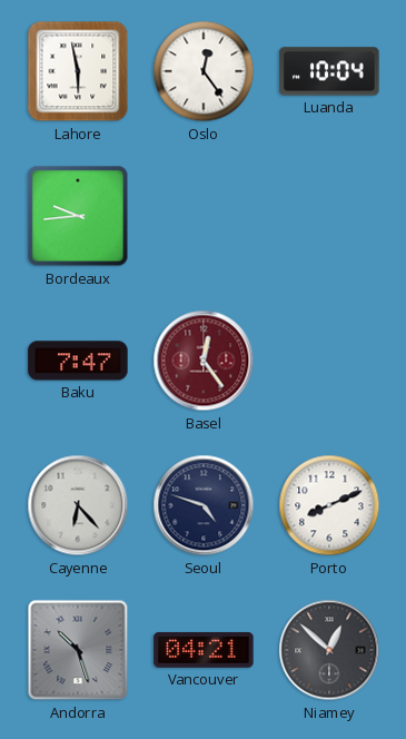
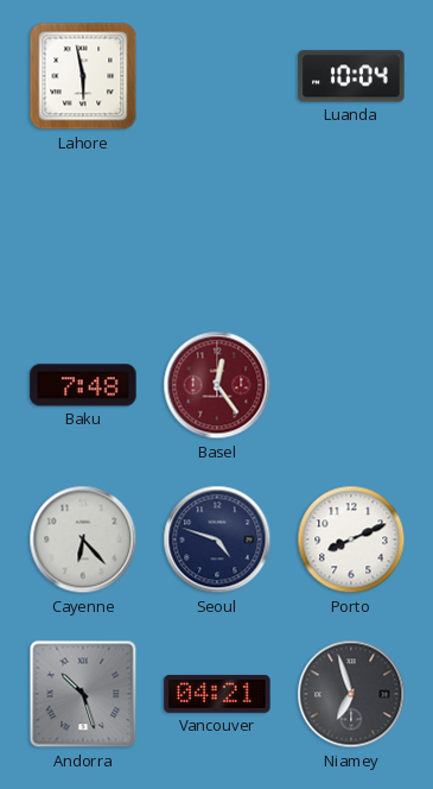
Oslo: 12:24 -> none (204, 71)
Bordeaux: 9:44 -> none (78, 216)
Baku: 7:47 -> 7:48 (83, 385)
Niamey: 12:52 -> 6:57 (351, 694)
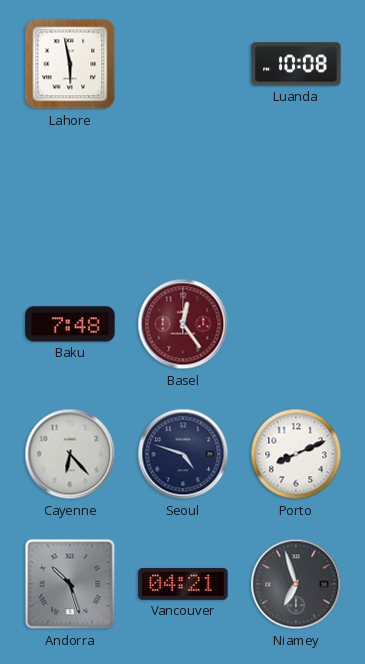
Luanda: 10:04 -> 10:08 (296, 64)
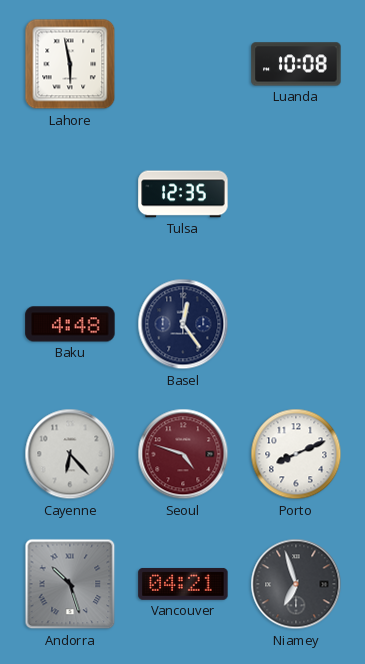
Tulsa: none -> 12:35 (183, 194)
Baku: 7:48 -> 4:48 (70, 324)
Basel dial: burgundy -> navy (183, 324)
Seoul dial: navy -> burgundy (183, 454)
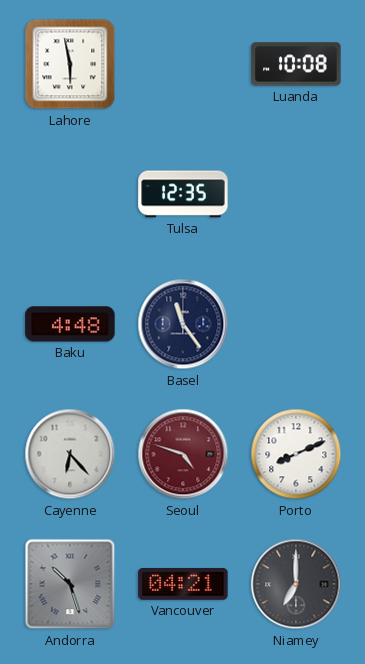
Basel: 12:24 -> 11:24 (183, 324)
Niamey: 6:57 -> 7:00 (296, 584)
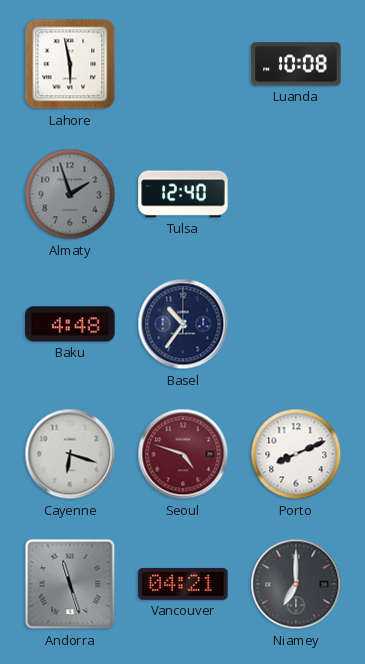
Almaty: none -> 1:57 (70, 194)
Tulsa: 12:35 -> 12:40 (183, 194)
Basel: 11:24 -> 10:36 (183, 324)
Cayenne: 6:23 -> 6:18 (70, 454)
Andorra: 10:27 -> 11:27 (70, 584)
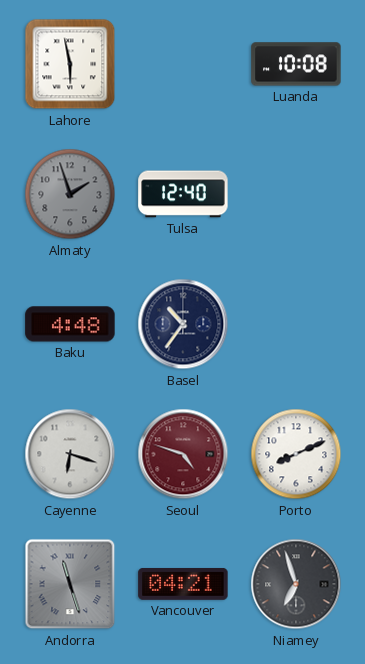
Niamey: 7:00 -> 6:57 (296, 584)
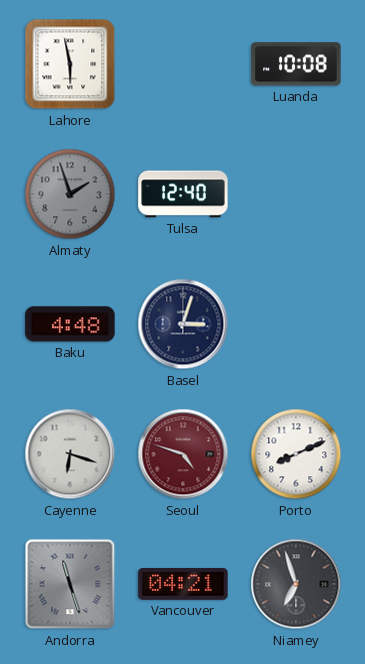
Basel: 10:36 -> 3:03 (183, 324)
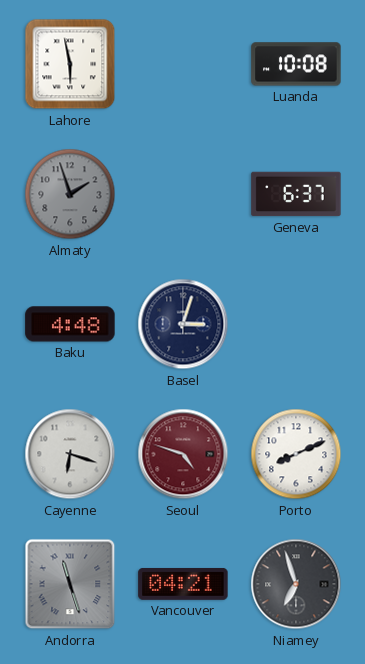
Tulsa: 12:40 -> none (183, 194)
Geneva: none -> 6:37 (296, 194)
